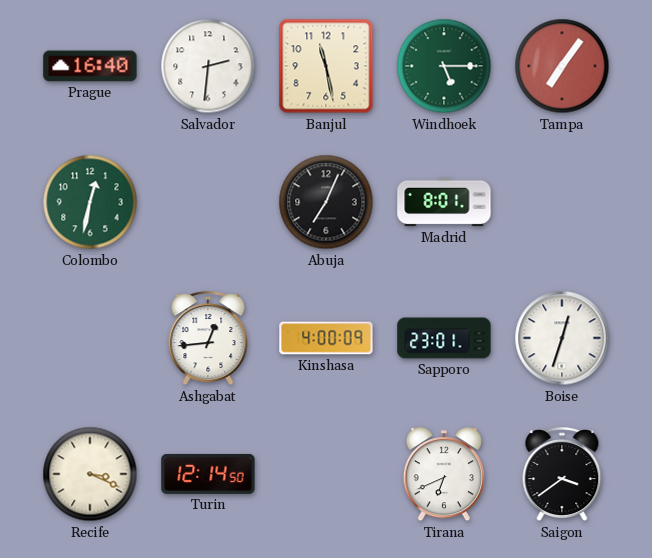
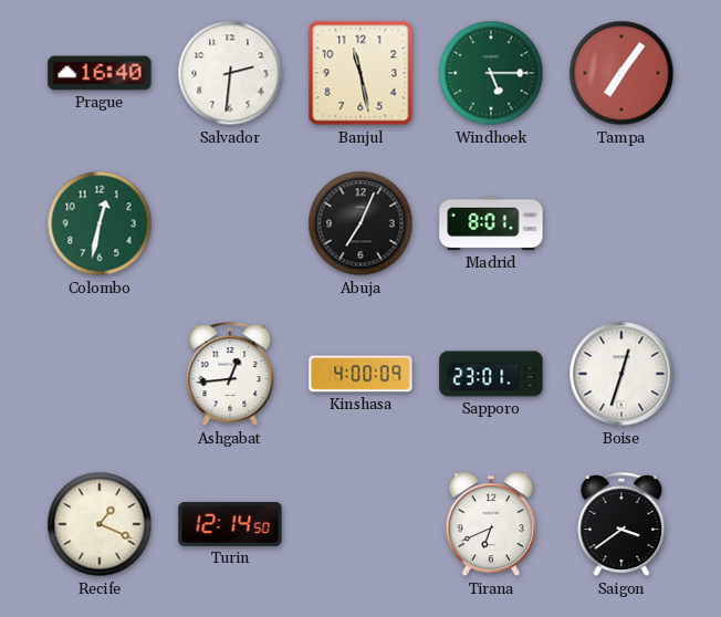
Recife: 3:19 -> 1:19 (100, 524)
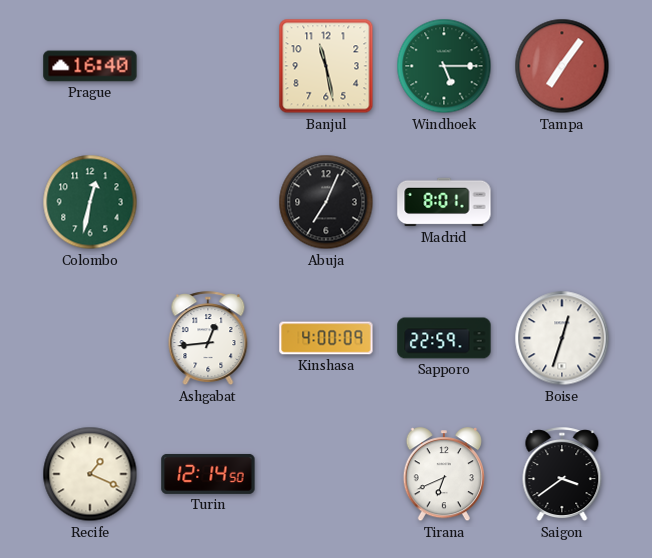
Salvador: 2:31 -> none (230, 73)
Sapporo: 23:01 -> 22:59 (444, 338)
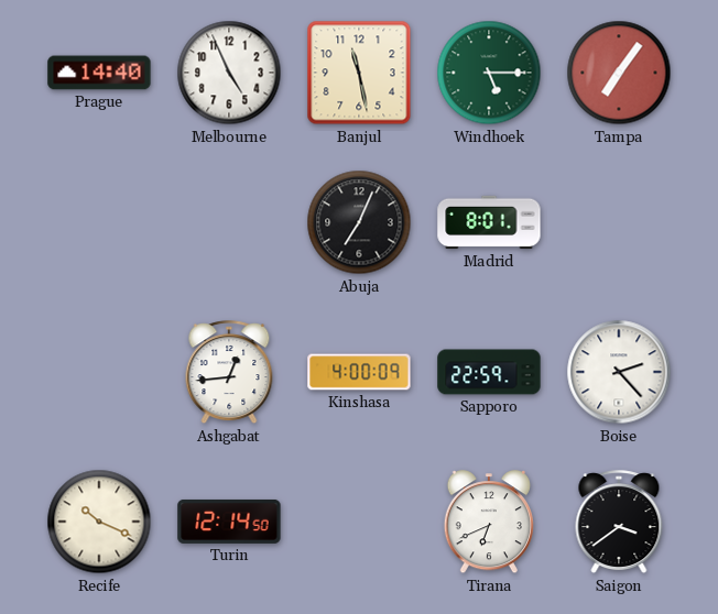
Prague: 16:40 -> 14:40 (99, 73)
Melbourne: none -> 4:56 (229, 73)
Colombo: 12:32 -> none (90, 202)
Boise: 12:33 -> 2:23 (619, 372)
Recife: 1:19 -> 10:19 (99, 522)
